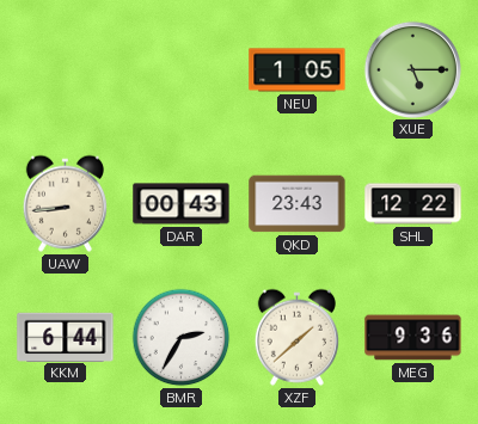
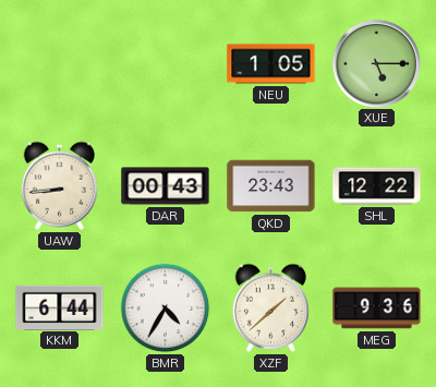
BMR: 2:35 -> 4:35 (166, 309)
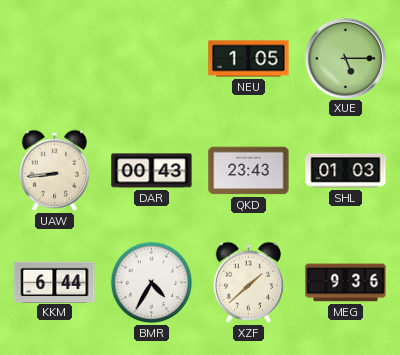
SHL: 12:22 -> 01:03 (346, 171)
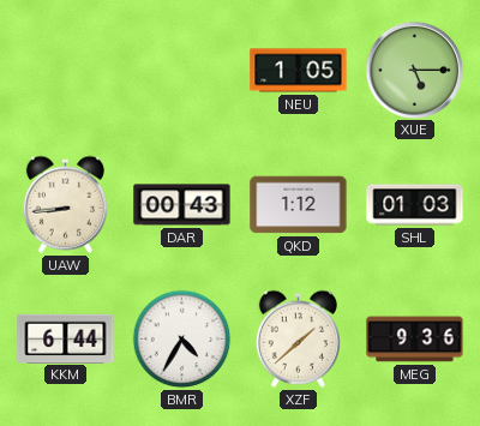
QKD: 23:43 -> 1:12 (299, 205)
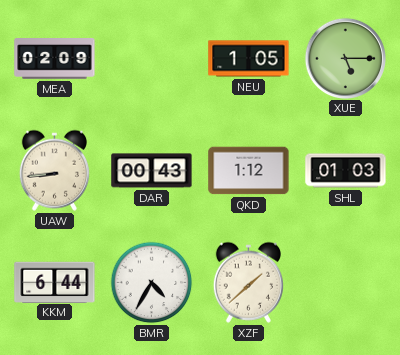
MEA: none -> 02:09 (55, 59)
MEG: 9:36 -> none (415, 340)
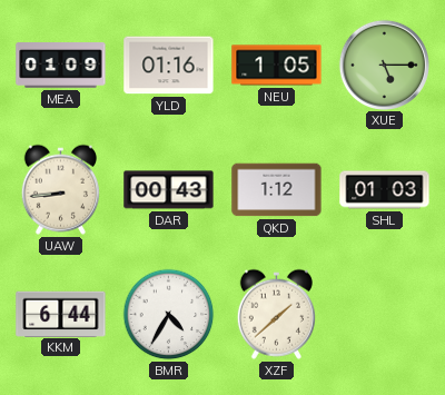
MEA: 02:09 -> 01:09 (61, 66)
YLD: none -> 01:16 (169, 66)
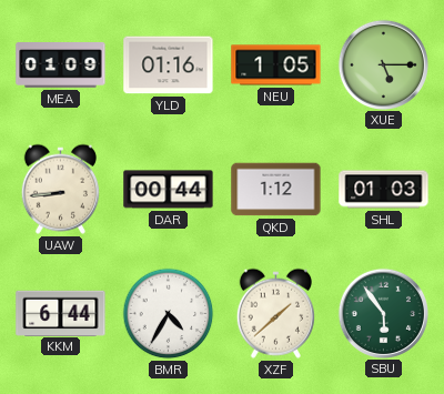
DAR: 00:43 -> 00:44 (169, 190)
SBU: none -> 5:54 (383, 313)
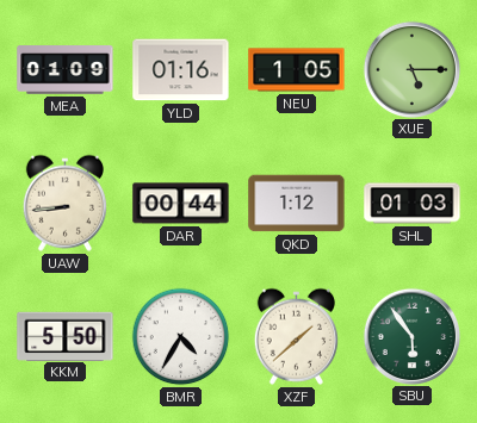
KKM: 6:44 -> 5:50 (66, 336)
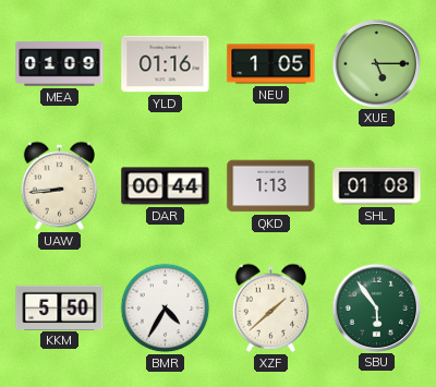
QKD: 1:12 -> 1:13 (271, 186)
SHL: 01:03 -> 01:08 (377, 186)
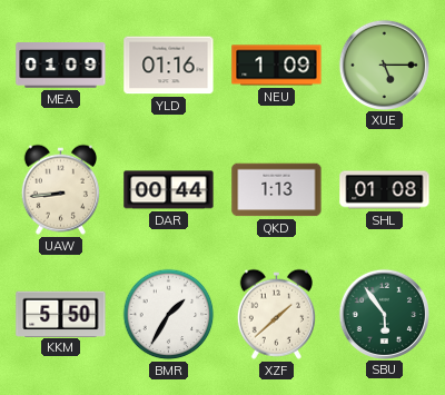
NEU: 1:05 -> 1:09 (277, 66)
BMR: 4:35 -> 1:35 (169, 315)
